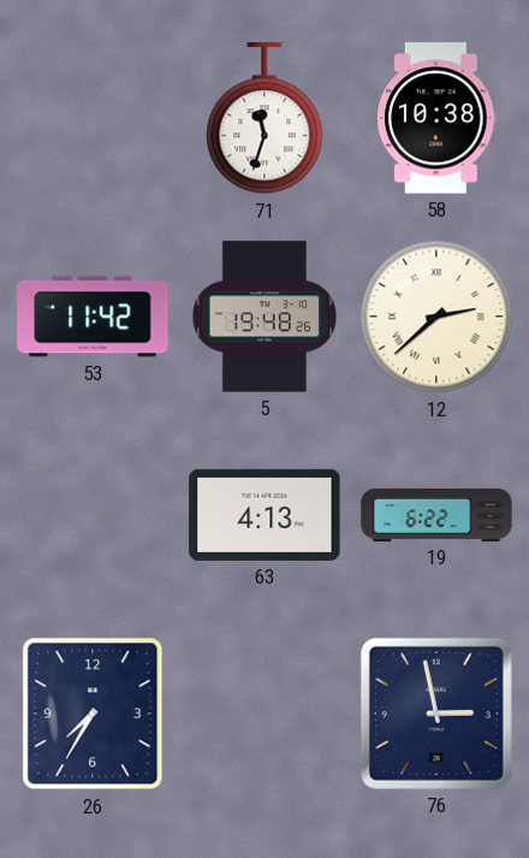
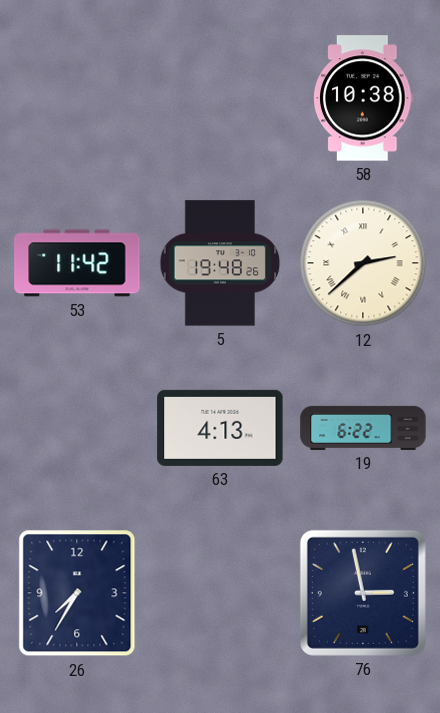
71: 11:33 -> none (264, 119)
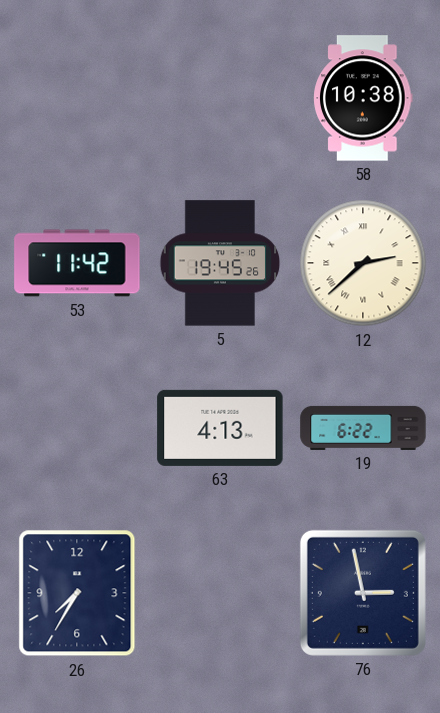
5: 19:48 -> 19:45 (220, 263)
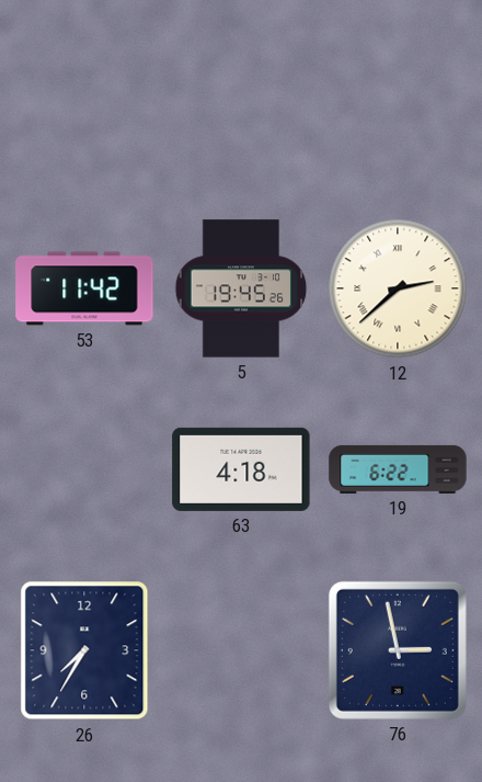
58: 10:38 -> none (363, 98)
63: 4:13 -> 4:18 (241, 469)
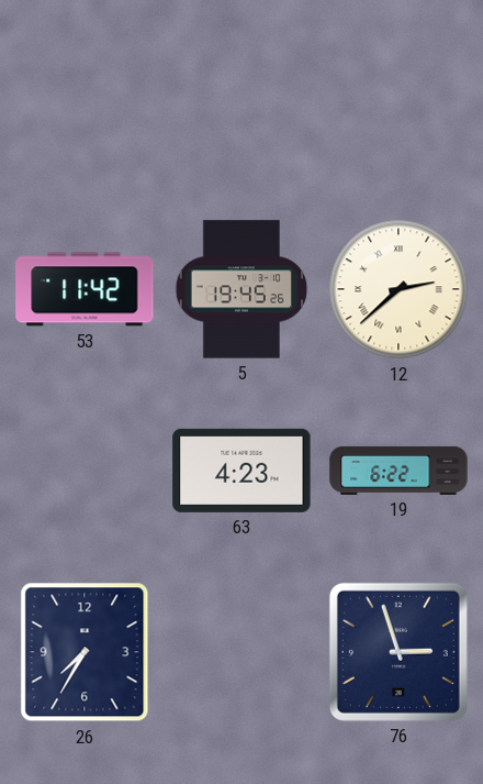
63: 4:18 -> 4:23 (241, 471)
76: 2:58 -> 2:57 (398, 652)
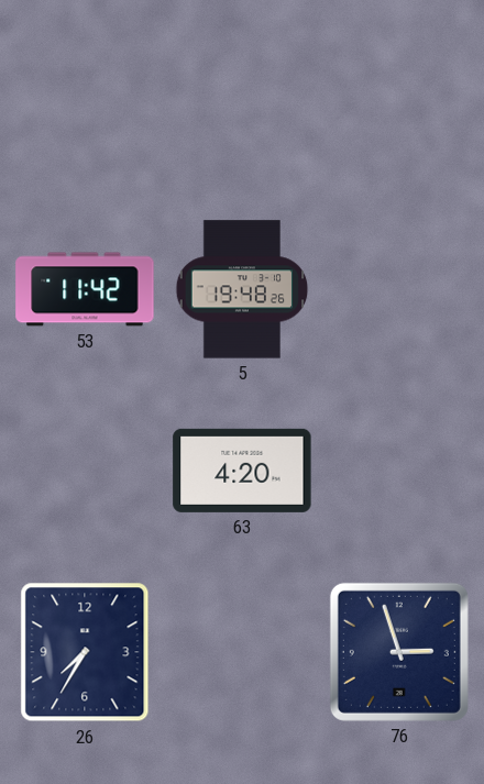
5: 19:45 -> 19:48 (242, 289)
12: 2:38 -> none (398, 289)
63: 4:23 -> 4:20 (242, 471)
19: 6:22 -> none (398, 471)
